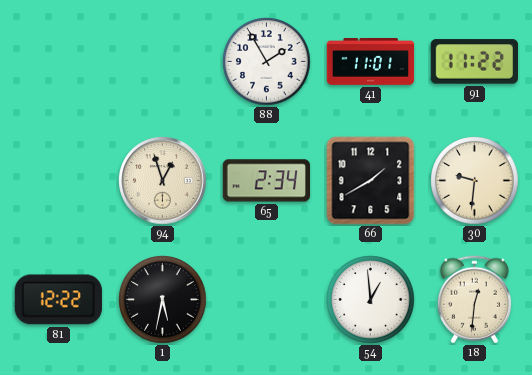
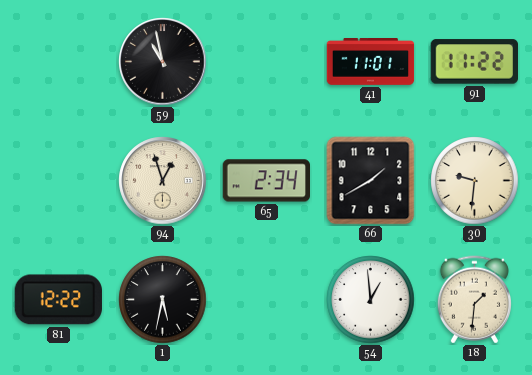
59: none -> 10:58 (163, 62)
88: 1:55 -> none (267, 62)
18: 12:31 -> 1:31 (474, 300)
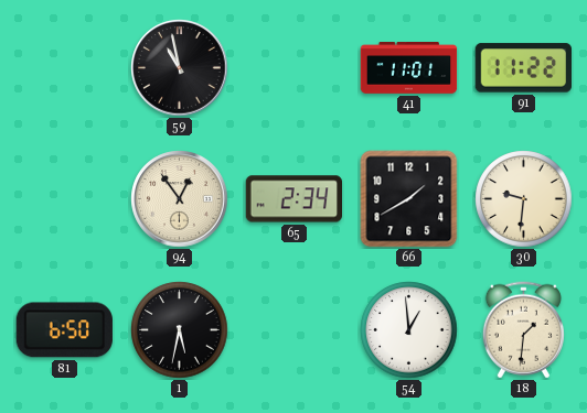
94: 12:57 -> 12:54 (180, 199)
81: 12:22 -> 6:50 (64, 330)
